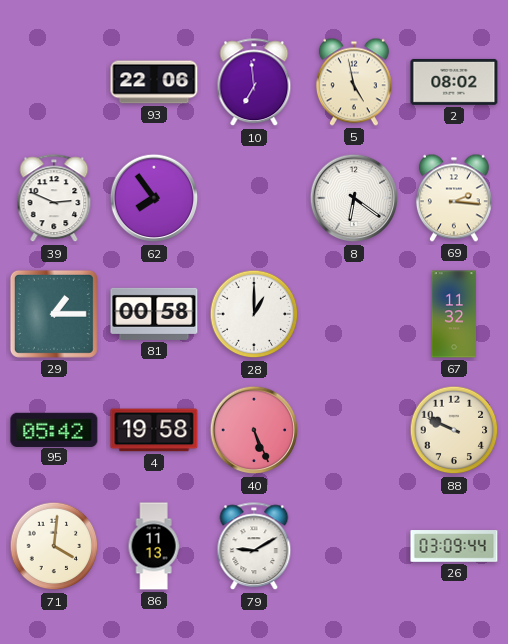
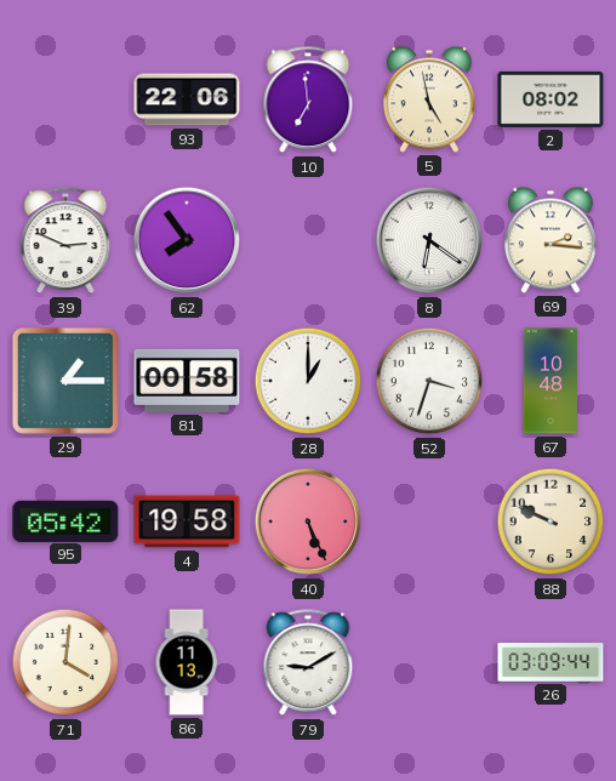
52: none -> 3:33 (429, 381)
67: 11:32 -> 10:48 (551, 381)
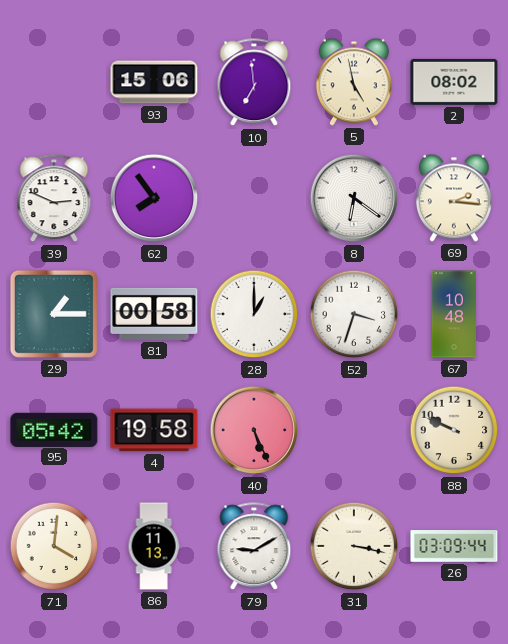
93: 22:06 -> 15:06 (154, 82)
31: none -> 3:17 (354, 546)
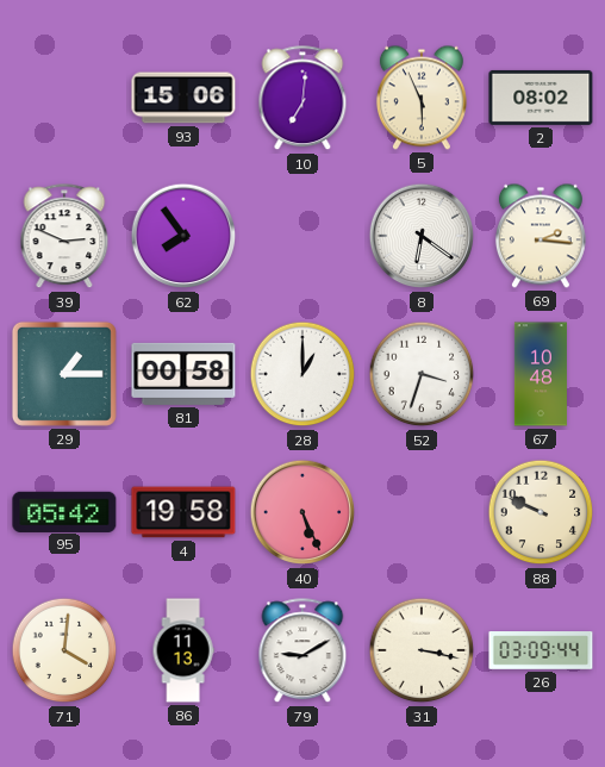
10: 6:59 -> 7:01 (302, 99)
5: 4:58 -> 5:56 (422, 98)
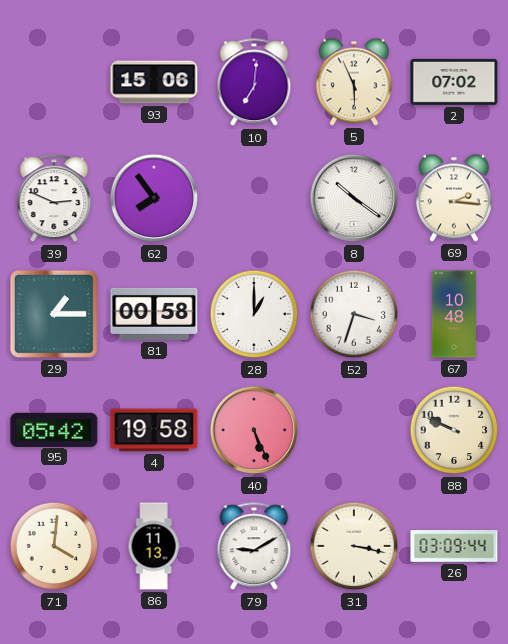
2: 08:02 -> 07:02 (454, 82)
8: 6:21 -> 10:21 (354, 198)
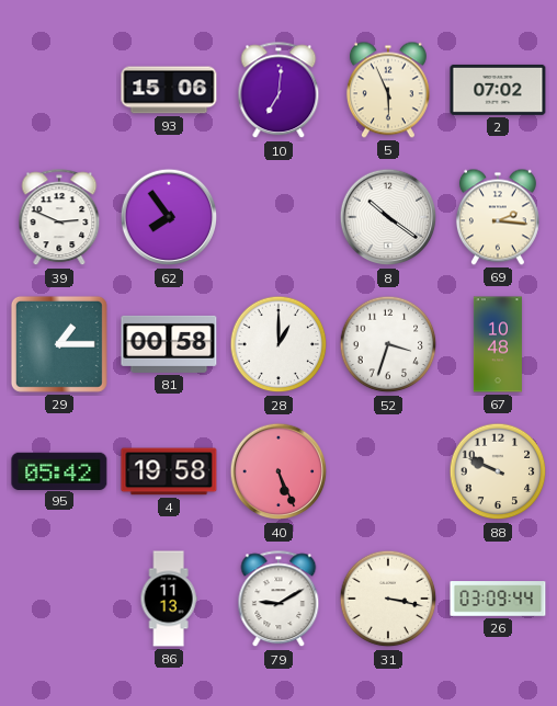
71: 4:01 -> none (54, 546)
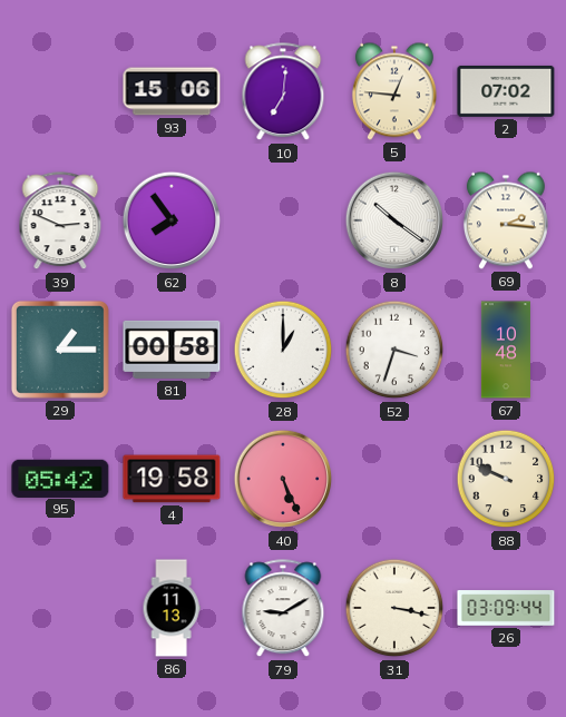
5: 5:56 -> 12:46 (394, 91)
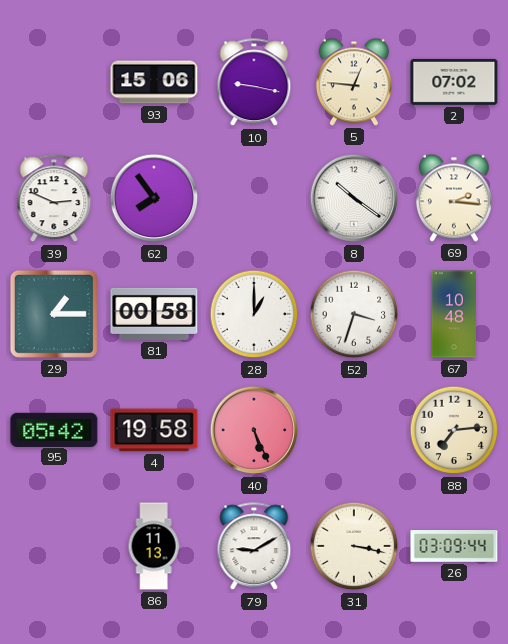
10: 7:01 -> 9:17 (254, 83)
88: 9:49 -> 7:14 (454, 430)
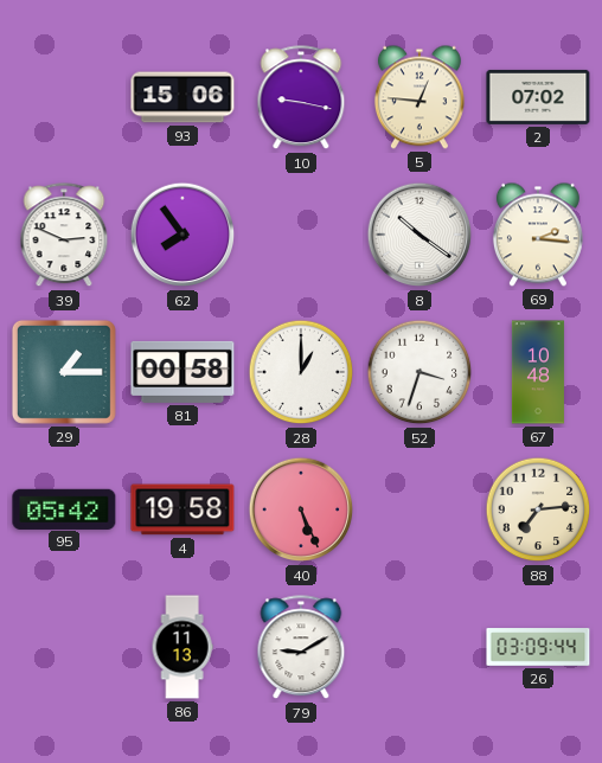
31: 3:17 -> none (354, 546)
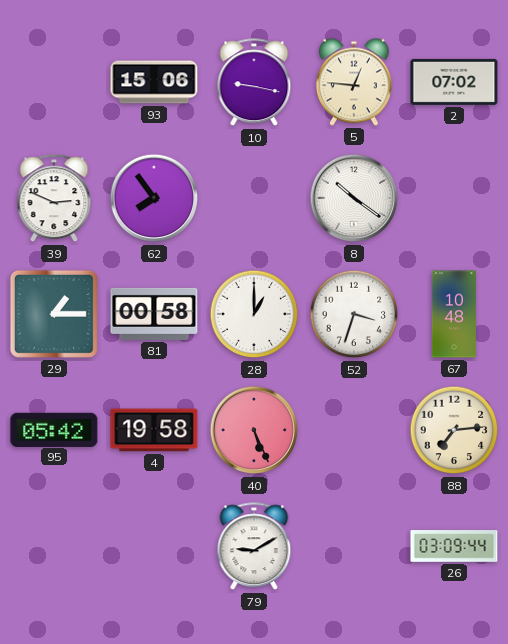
69: 2:16 -> none (538, 235)
86: 11:13 -> none (182, 647)
